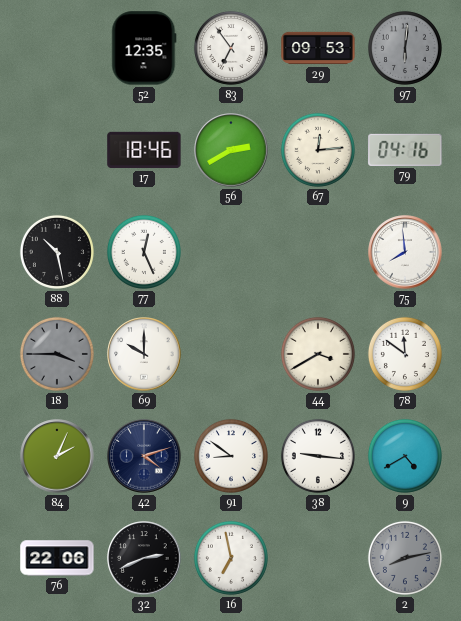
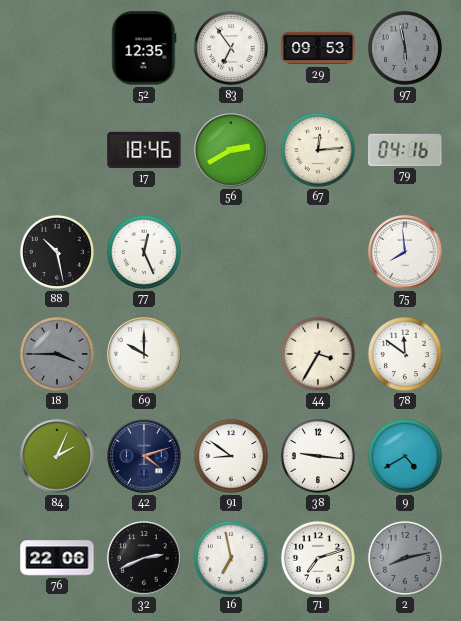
97: 6:01 -> 5:58 (405, 48)
44: 3:40 -> 3:35 (318, 354)
71: none -> 7:12 (318, 558)
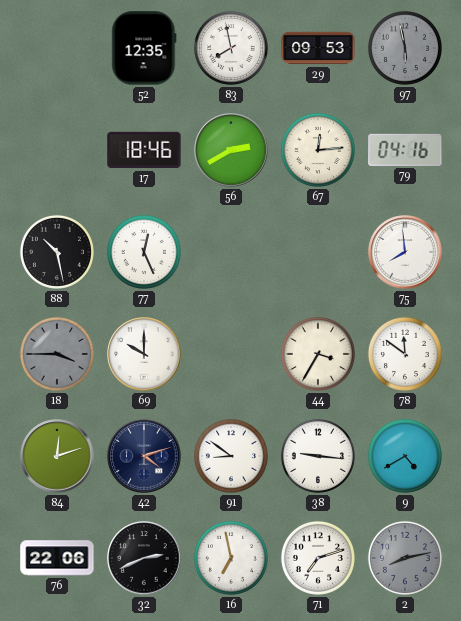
83: 6:54 -> 7:58 (231, 48)
84: 2:04 -> 12:12 (57, 456)
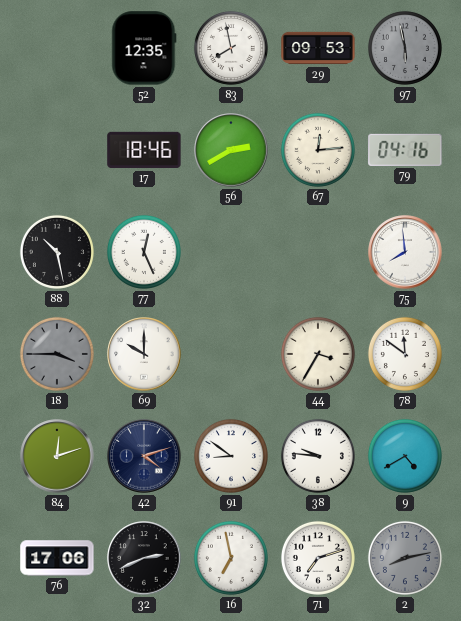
38: 9:16 -> 9:46 (318, 456)
76: 22:06 -> 17:06 (57, 558)
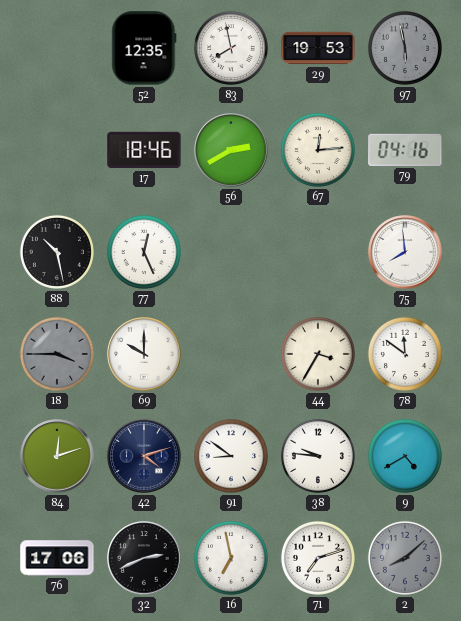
29: 09:53 -> 19:53 (318, 48)
2: 8:13 -> 8:08 (405, 558)
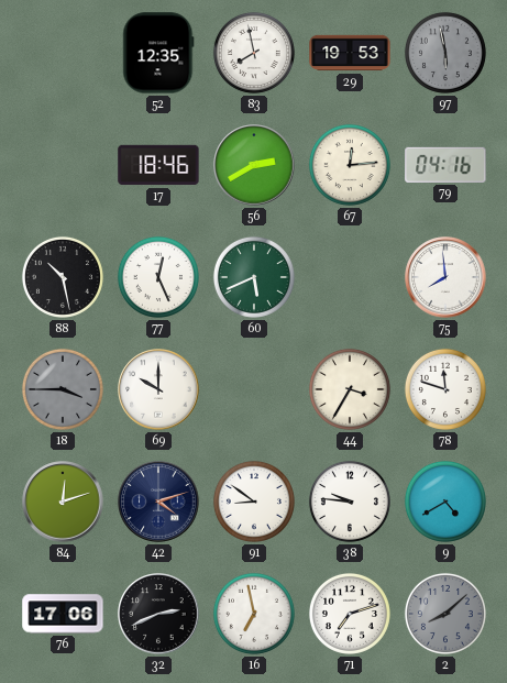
60: none -> 5:41 (254, 277)
78: 11:51 -> 11:48 (445, 389)
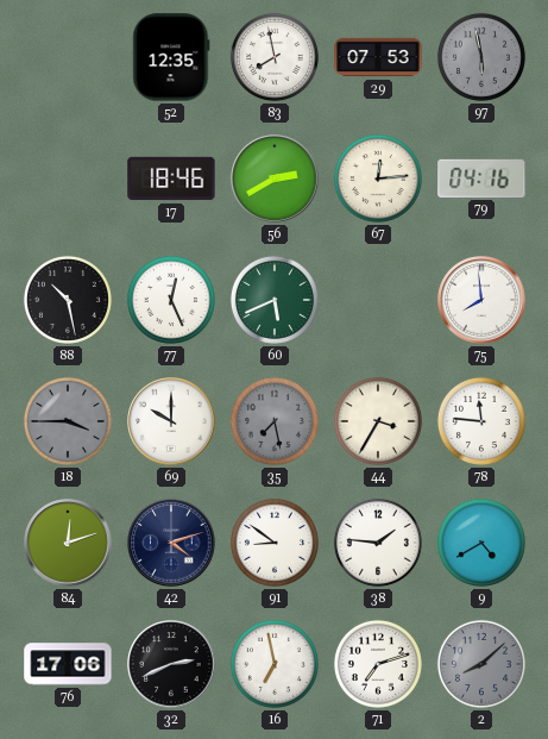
29: 19:53 -> 07:53 (378, 57)
35: none -> 7:28 (275, 421)
78: 11:48 -> 11:46 (481, 421)
38: 9:46 -> 1:46 (378, 543)
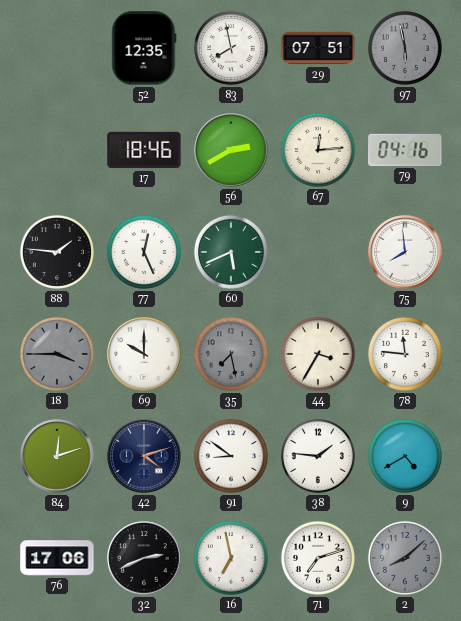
29: 07:53 -> 07:51 (318, 48)
88: 10:28 -> 1:46 (57, 252)
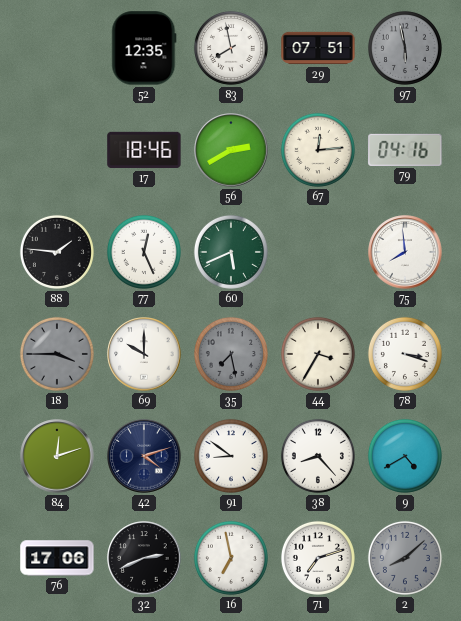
78: 11:46 -> 3:18 (405, 354)
38: 1:46 -> 8:23 (318, 456)
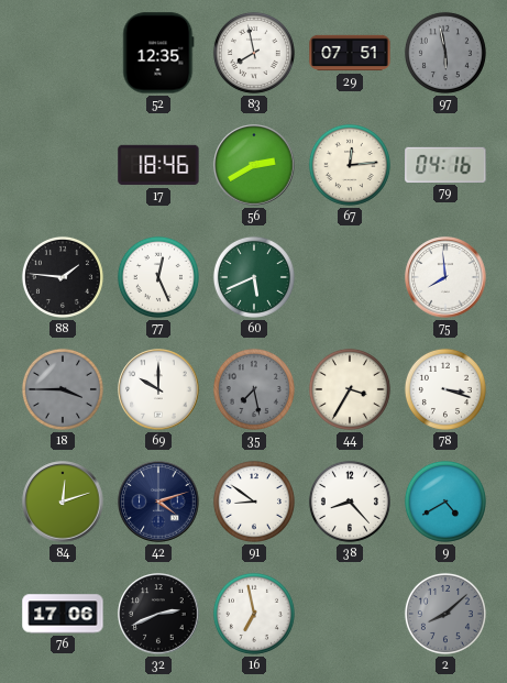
71: 7:12 -> none (318, 558)
